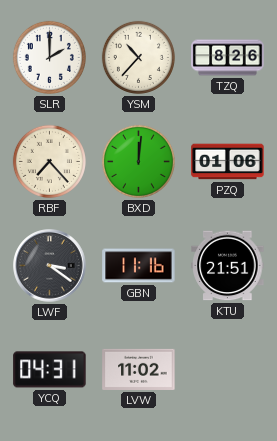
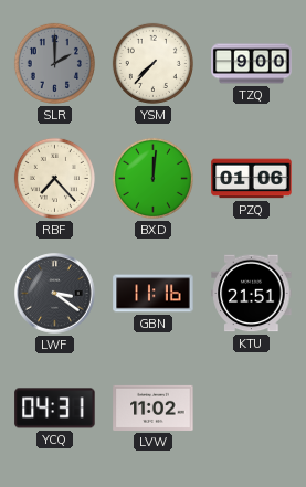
SLR dial: white -> grey (54, 63)
YSM: 10:37 -> 7:37 (152, 63)
TZQ: 8:26 -> 9:00 (252, 64)
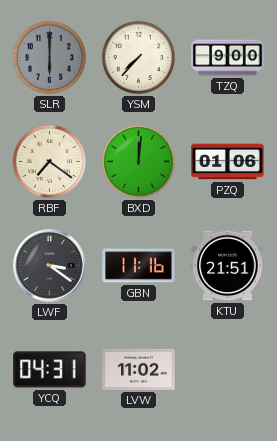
SLR: 2:00 -> 6:00 (49, 57)
RBF: 7:23 -> 7:21 (49, 161)
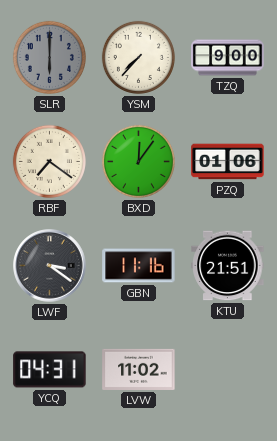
BXD: 12:01 -> 12:06 (138, 161)
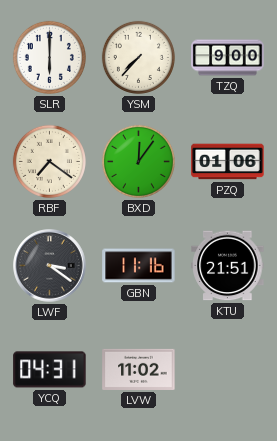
SLR dial: grey -> white (49, 57)
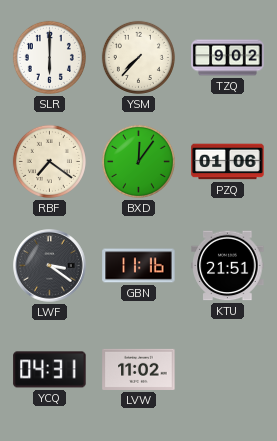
TZQ: 9:00 -> 9:02 (228, 58)
